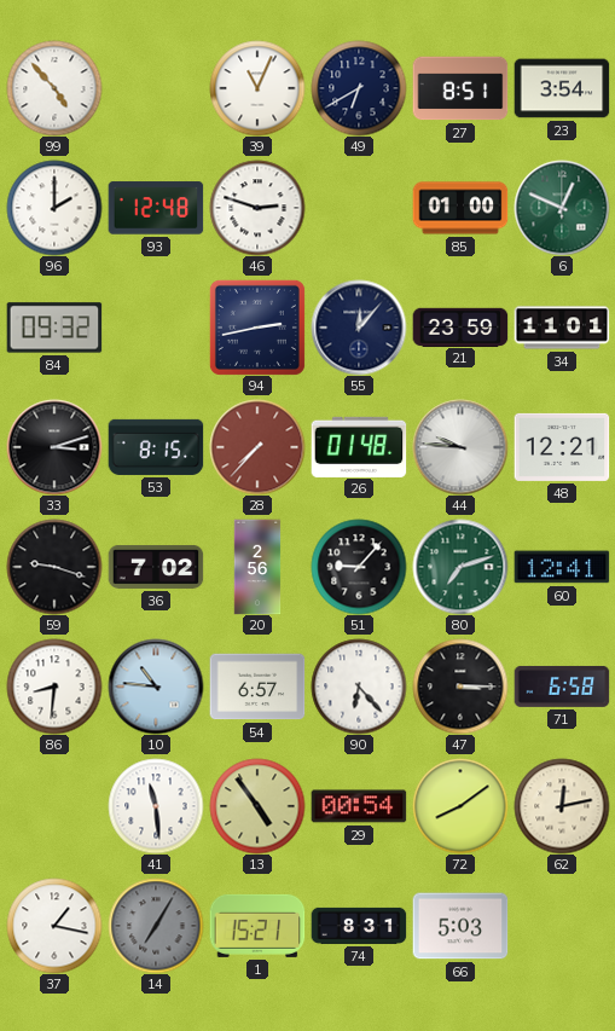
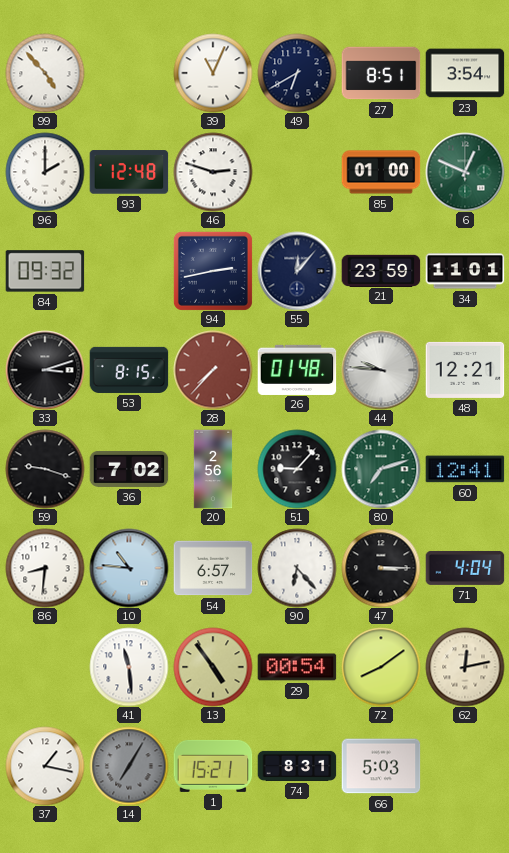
71: 6:58 -> 4:04 (465, 568)
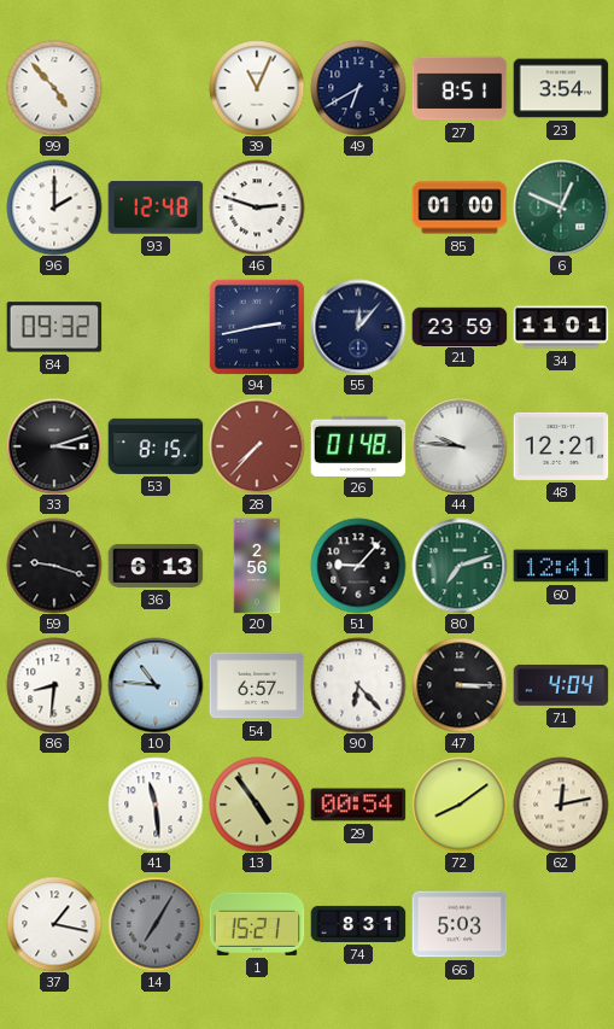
36: 7:02 -> 6:13 (156, 567)
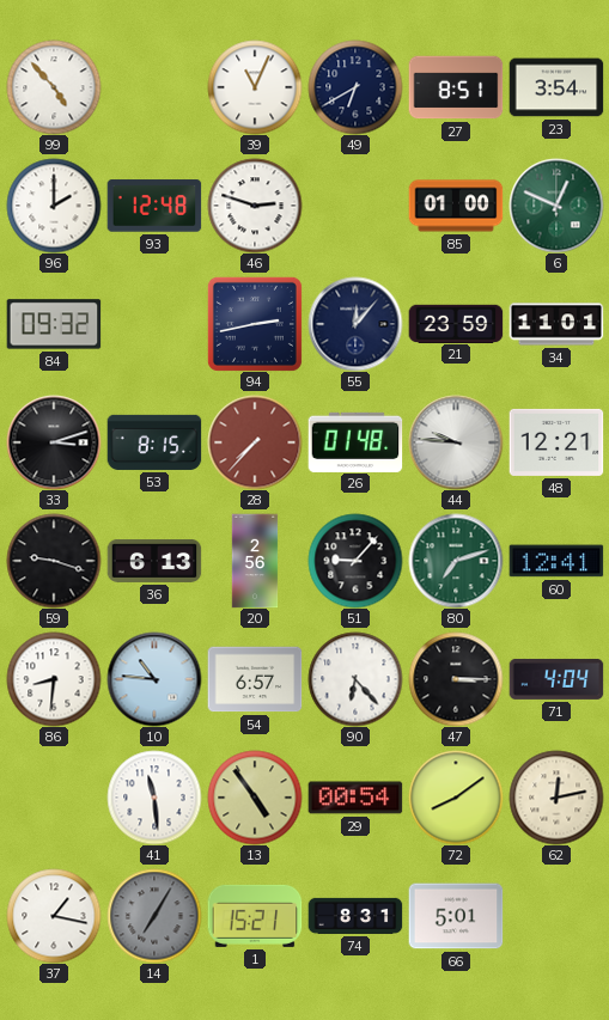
66: 5:03 -> 5:01 (456, 916)
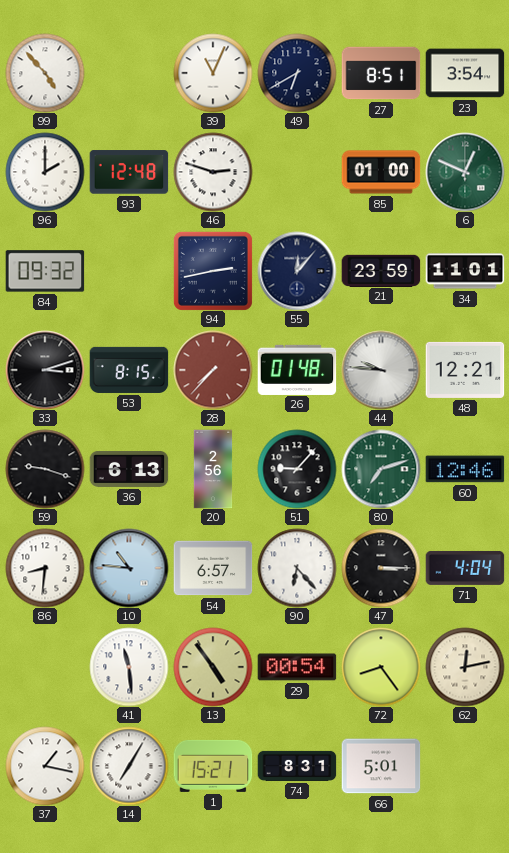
60: 12:41 -> 12:46 (465, 469)
72: 8:09 -> 8:24 (381, 667)
14 dial: grey -> white (129, 766)
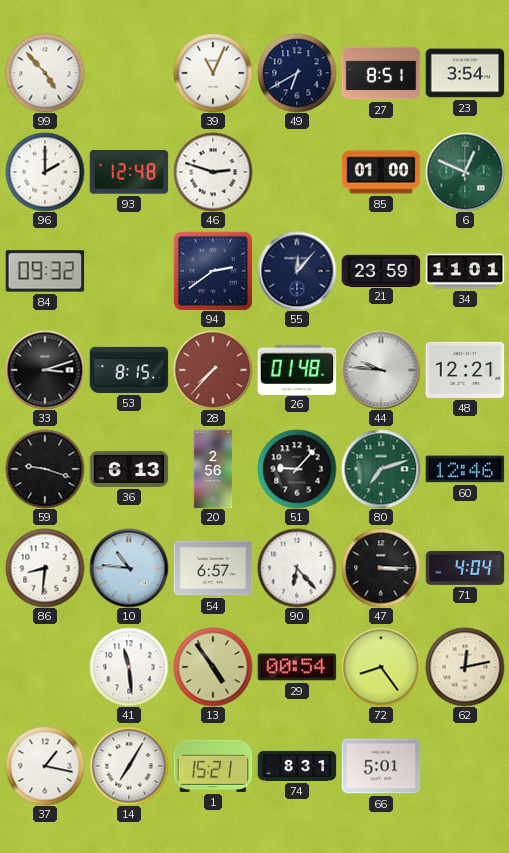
94: 2:43 -> 2:39 (213, 271)
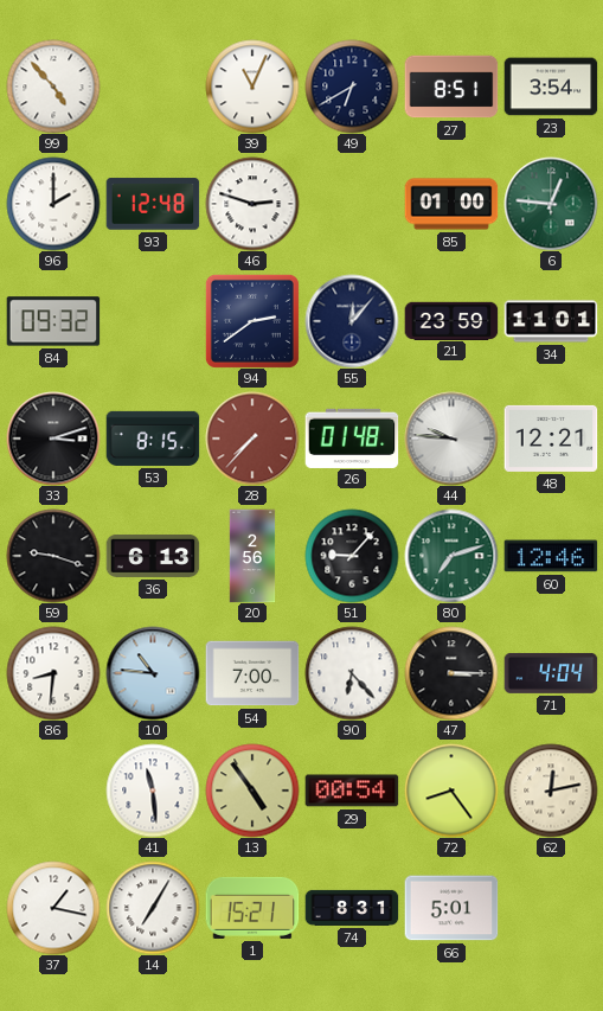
6: 12:49 -> 12:46 (551, 204)
54: 6:57 -> 7:00 (252, 673)
